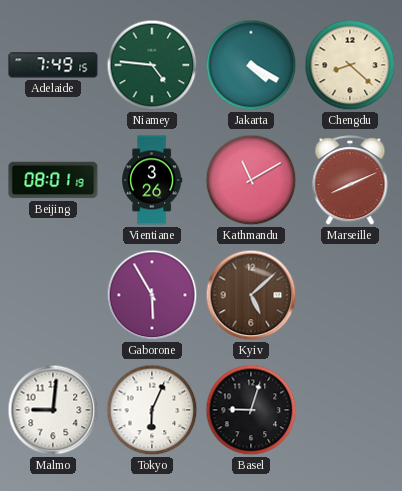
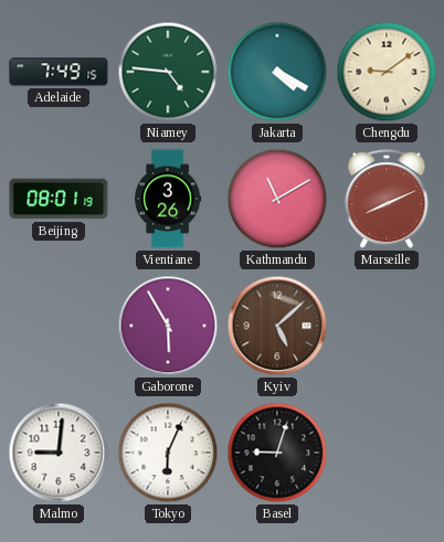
Chengdu: 8:22 -> 9:09 (387, 72)
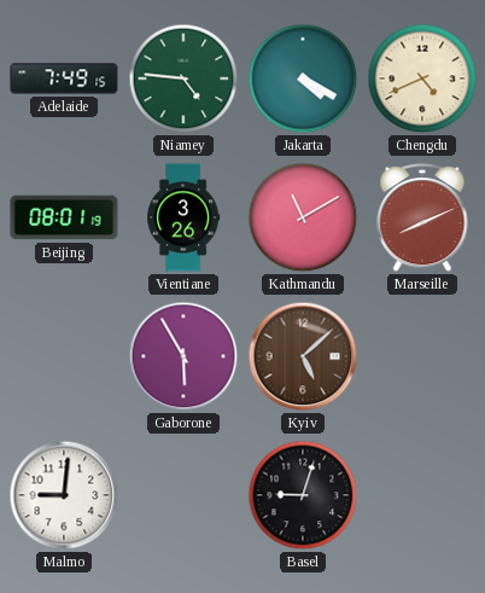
Chengdu: 9:09 -> 4:41 (422, 79)
Tokyo: 6:04 -> none (168, 453)
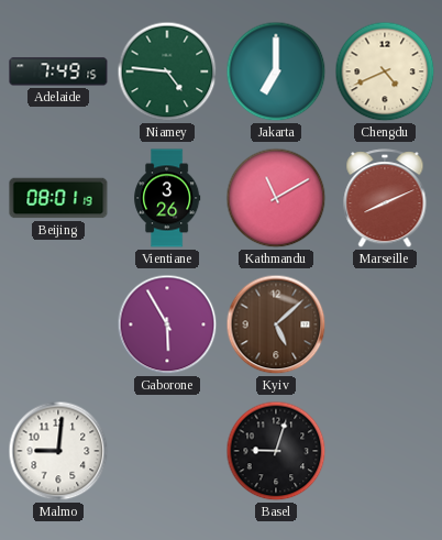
Jakarta: 4:20 -> 7:00 (276, 71)
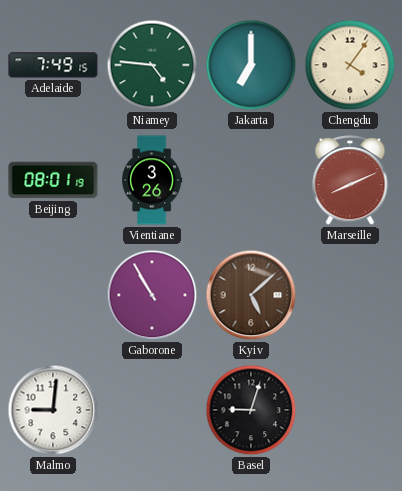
Chengdu: 4:41 -> 4:06 (350, 65)
Kathmandu: 11:10 -> none (276, 198)
Gaborone: 5:55 -> 10:55 (152, 295)
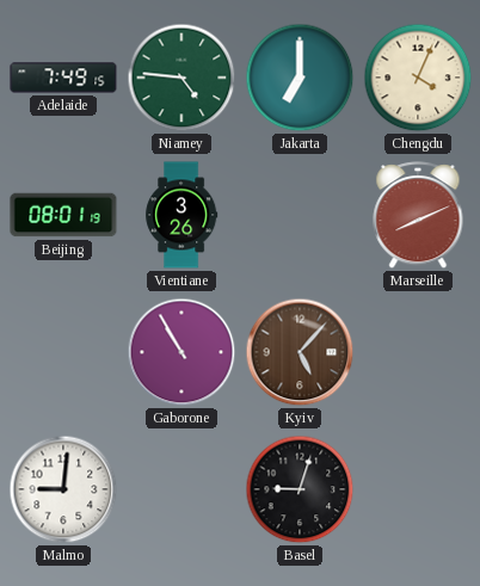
Chengdu: 4:06 -> 4:04 (418, 78)
Kyiv: 5:08 -> 5:07 (300, 352)
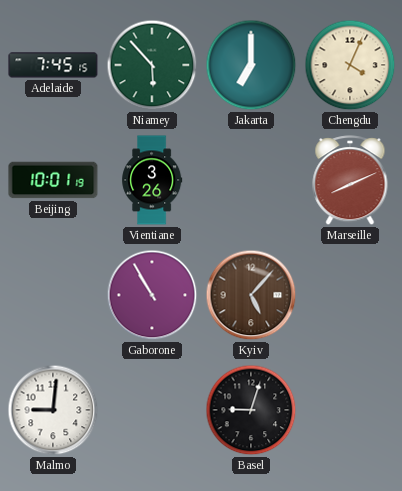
Adelaide: 7:49 -> 7:45 (53, 65)
Niamey: 4:46 -> 5:53 (152, 65)
Beijing: 08:01 -> 10:01 (53, 180)
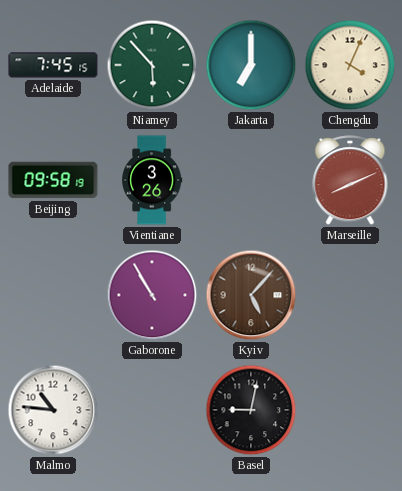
Beijing: 10:01 -> 09:58 (53, 180)
Malmo: 9:01 -> 10:46 (53, 410)
Basel: 9:03 -> 9:02 (251, 410)
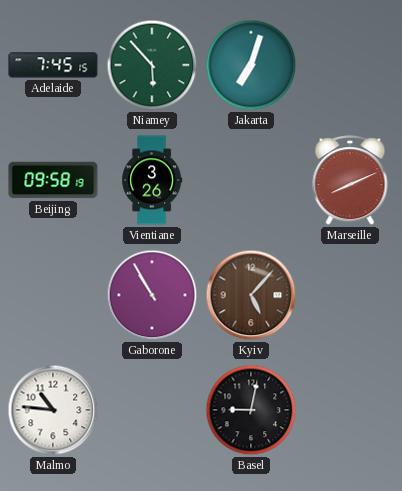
Jakarta: 7:00 -> 7:03 (251, 65)
Chengdu: 4:04 -> none (350, 65)
